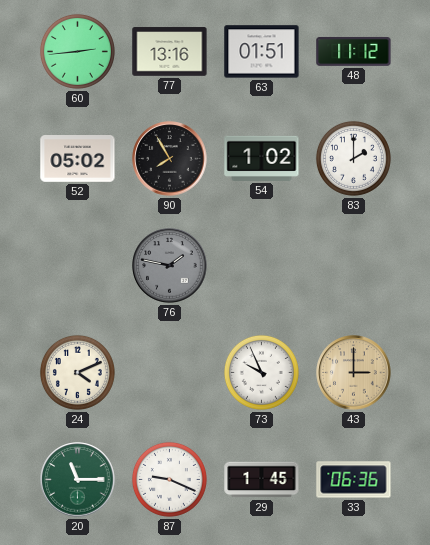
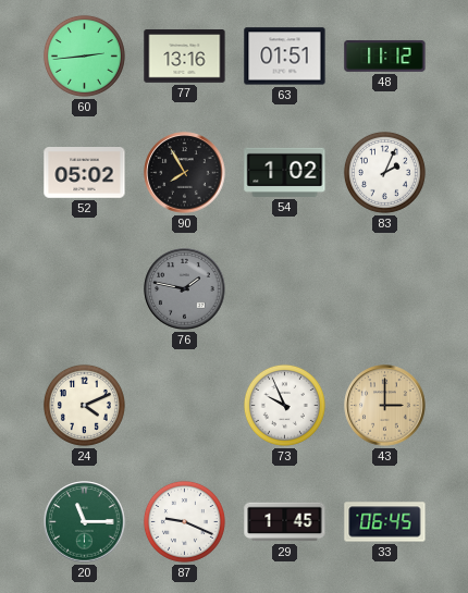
83: 2:00 -> 2:04 (384, 172)
33: 06:36 -> 06:45 (385, 522)
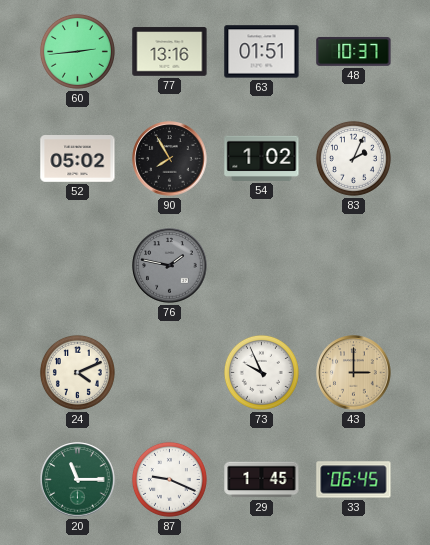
48: 11:12 -> 10:37 (354, 51)
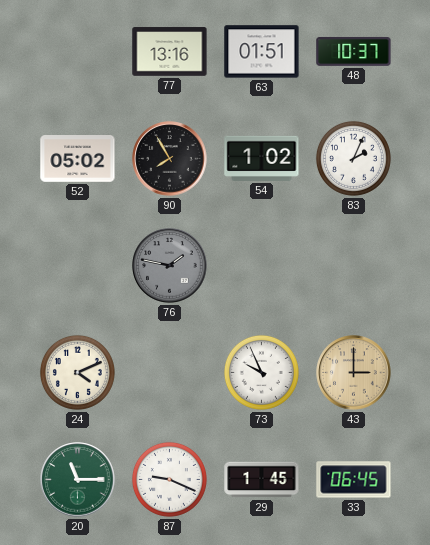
60: 2:44 -> none (77, 51)
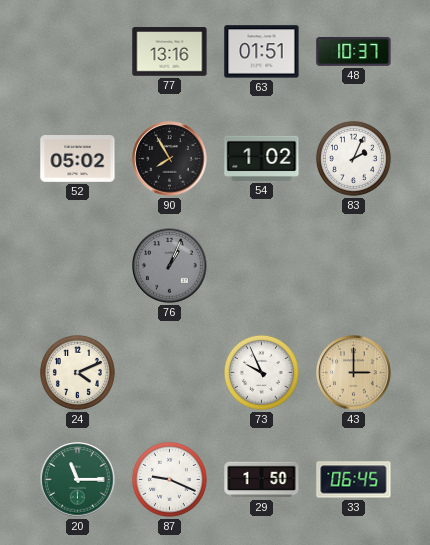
76: 1:47 -> 1:04 (170, 266)
29: 1:45 -> 1:50 (262, 480)
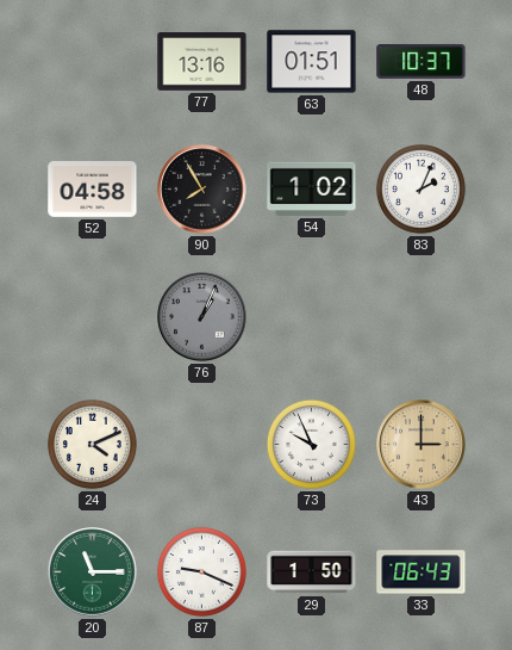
52: 05:02 -> 04:58 (93, 190)
33: 06:45 -> 06:43 (422, 572)
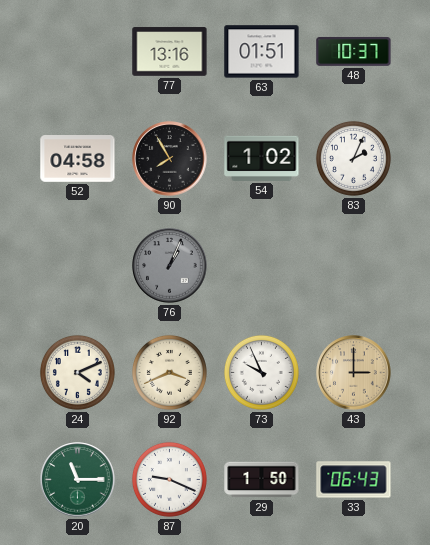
92: none -> 3:41 (169, 372)
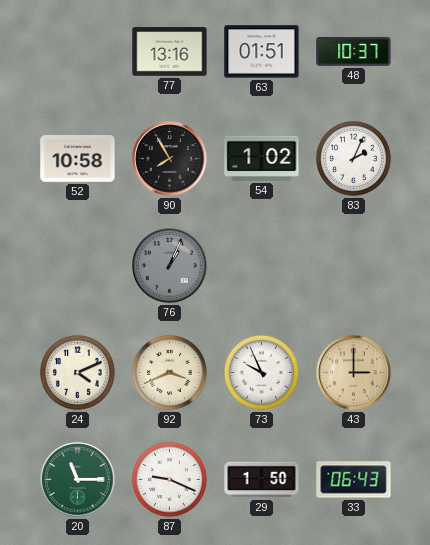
52: 04:58 -> 10:58 (78, 159)
